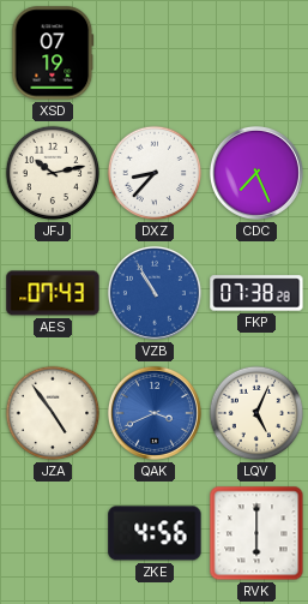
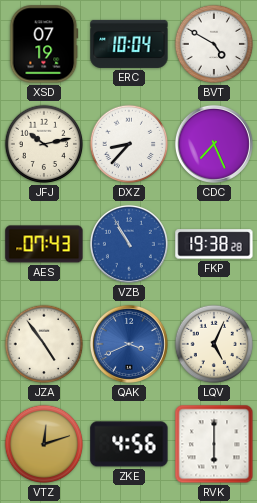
ERC: none -> 10:04 (129, 44)
BVT: none -> 4:50 (214, 44)
FKP: 07:38 -> 19:38 (214, 244)
VTZ: none -> 12:12 (44, 444)
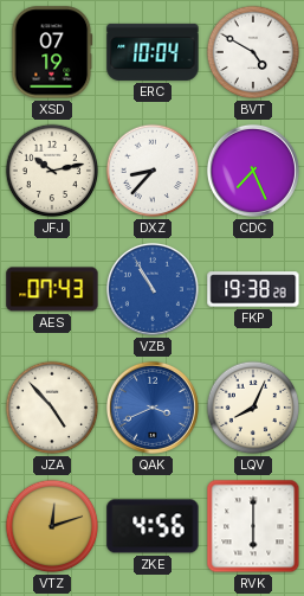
JZA: 4:54 -> 4:53 (52, 408)
LQV: 5:04 -> 8:04 (253, 408)
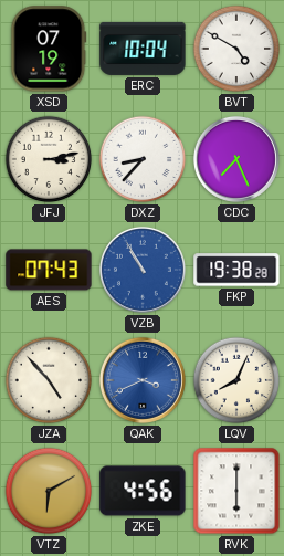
JFJ: 10:13 -> 3:13 (49, 159)
VTZ: 12:12 -> 6:10 (49, 491)
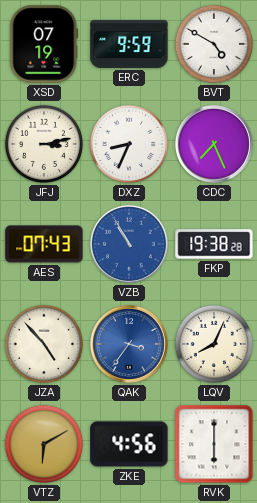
ERC: 10:04 -> 9:59 (129, 44)
DXZ: 8:37 -> 8:34 (129, 144)
QAK: 3:41 -> 3:36 (129, 344)
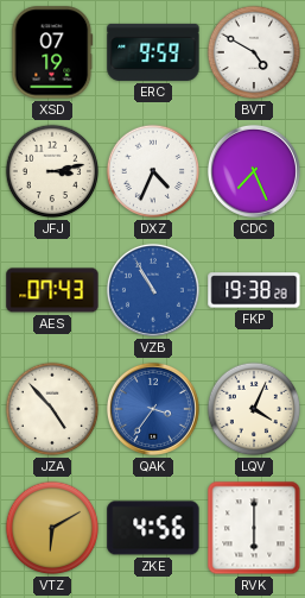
DXZ: 8:34 -> 4:34 (153, 171)
LQV: 8:04 -> 4:04 (254, 409)
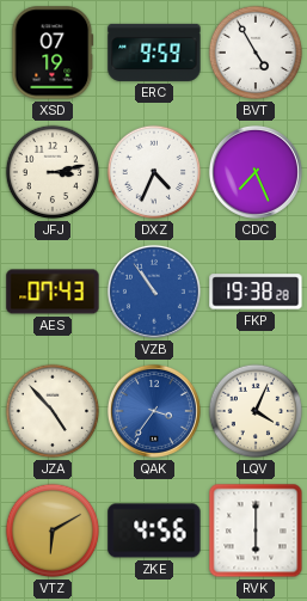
BVT: 4:50 -> 4:55 (256, 53)
VZB: 10:55 -> 10:54 (154, 292)
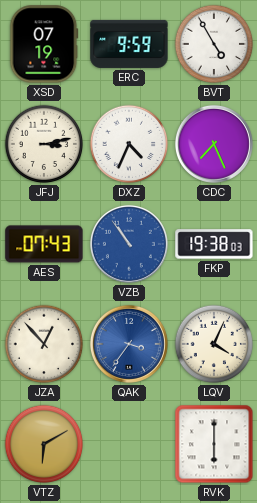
FKP: 19:38:28 -> 19:38:03 (214, 244)
JZA: 4:53 -> 12:53 (44, 344)
ZKE: 4:56 -> none (154, 531)
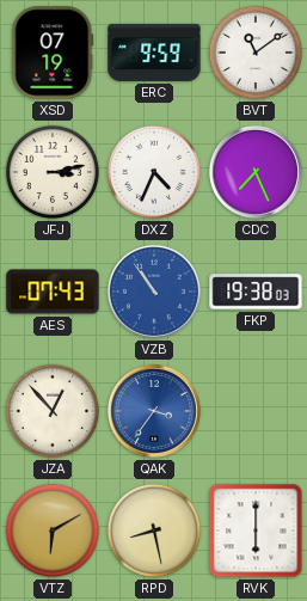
BVT: 4:55 -> 11:09 (256, 53)
LQV: 4:04 -> none (214, 344)
RPD: none -> 8:28 (154, 531)
